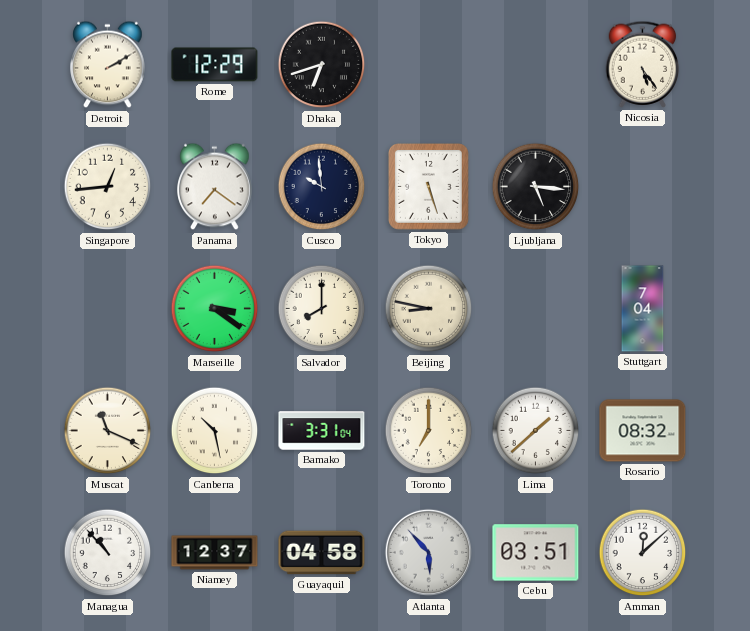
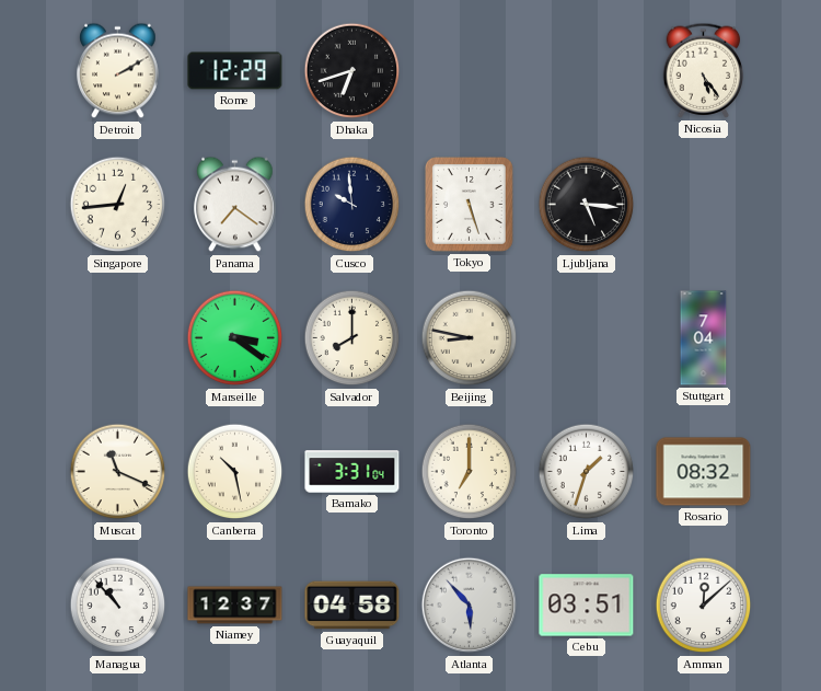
Lima: 1:38 -> 1:33 (587, 472)
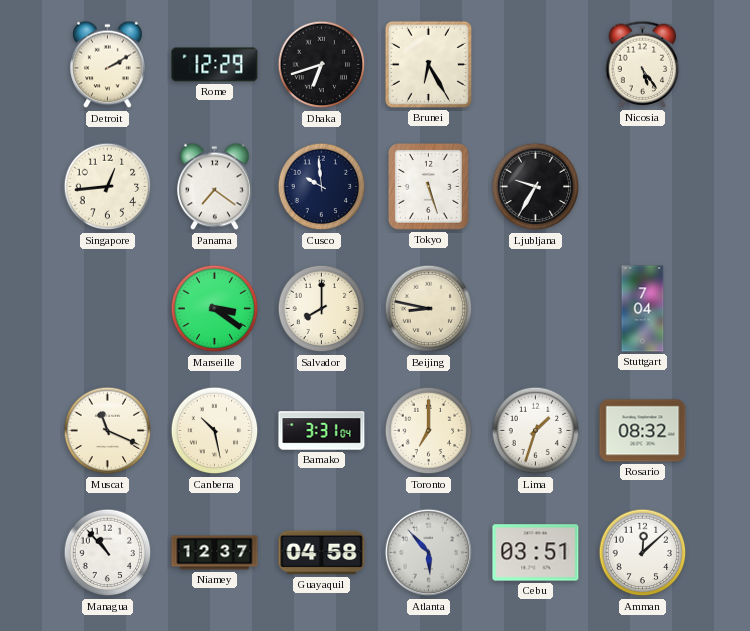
Brunei: none -> 6:25 (428, 64)
Ljubljana: 5:16 -> 9:35 (536, 187)
